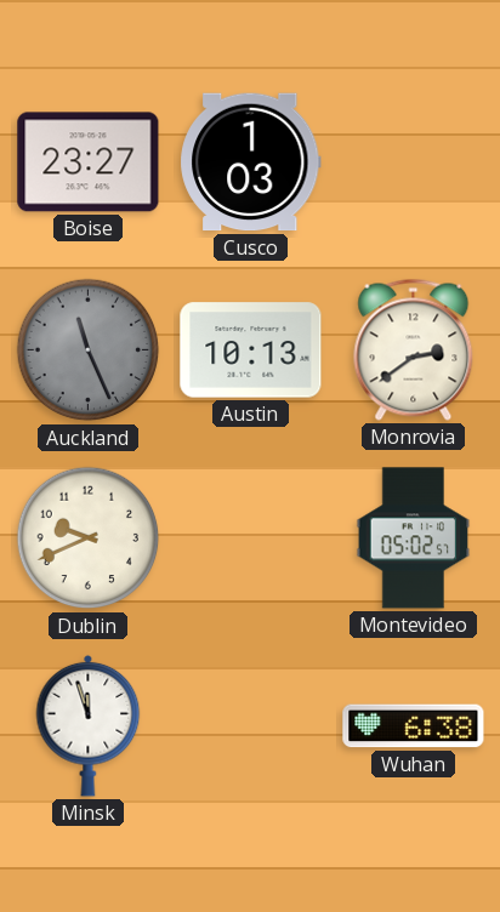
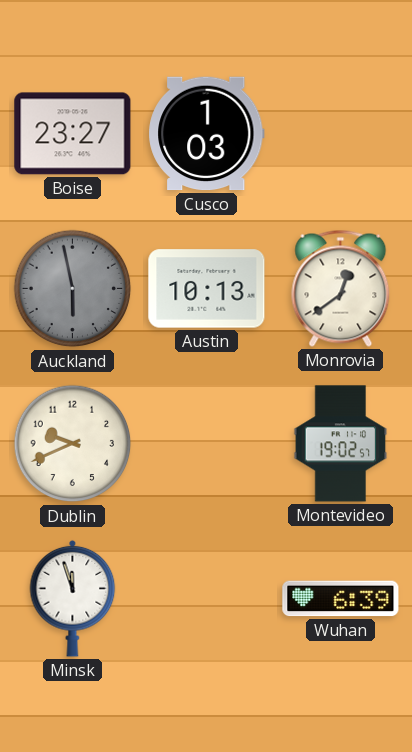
Auckland: 11:26 -> 5:58 (73, 289)
Monrovia: 2:39 -> 12:39 (341, 288)
Montevideo: 05:02 -> 19:02 (341, 444)
Wuhan: 6:38 -> 6:39 (341, 599)
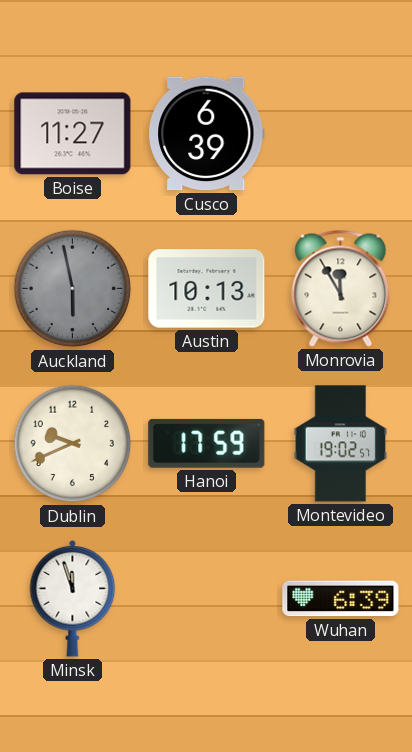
Boise: 23:27 -> 11:27 (73, 134)
Cusco: 1:03 -> 6:39 (207, 134)
Monrovia: 12:39 -> 11:55 (341, 288)
Hanoi: none -> 17:59 (207, 443)
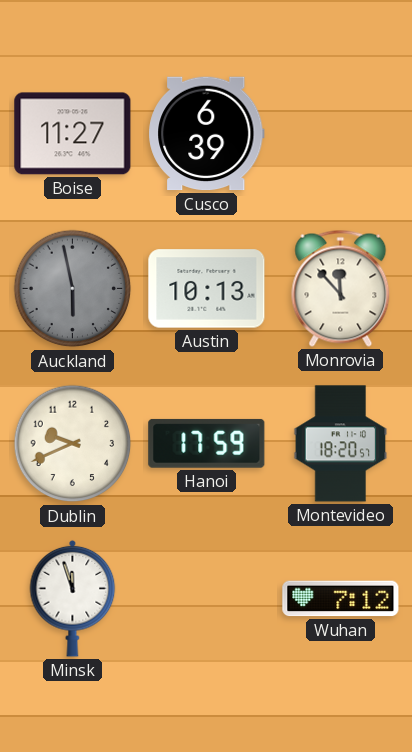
Monrovia: 11:55 -> 11:53 (341, 288)
Montevideo: 19:02 -> 18:20 (341, 444)
Wuhan: 6:39 -> 7:12 (341, 599)
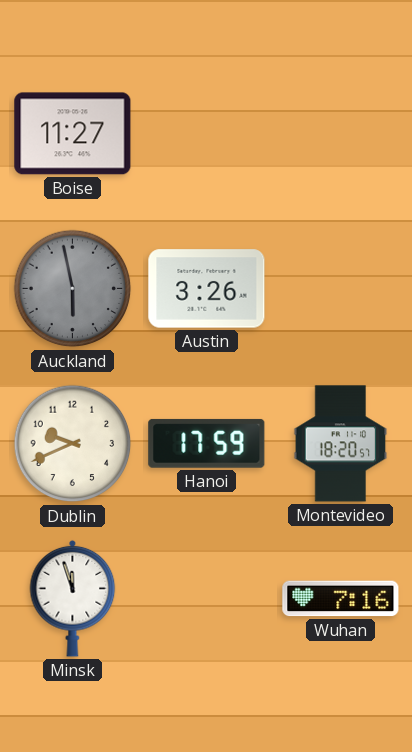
Cusco: 6:39 -> none (207, 134)
Austin: 10:13 -> 3:26 (207, 289)
Monrovia: 11:53 -> none (341, 288)
Wuhan: 7:12 -> 7:16 (341, 599)
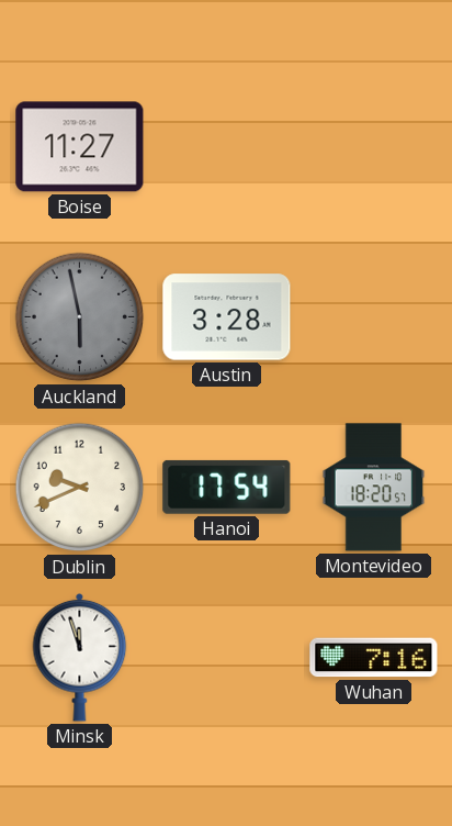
Austin: 3:26 -> 3:28 (227, 317)
Hanoi: 17:59 -> 17:54 (227, 487)
